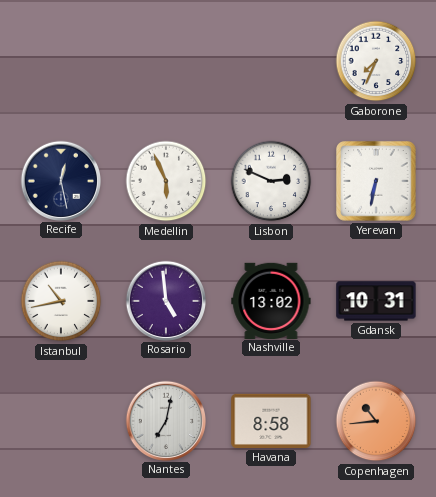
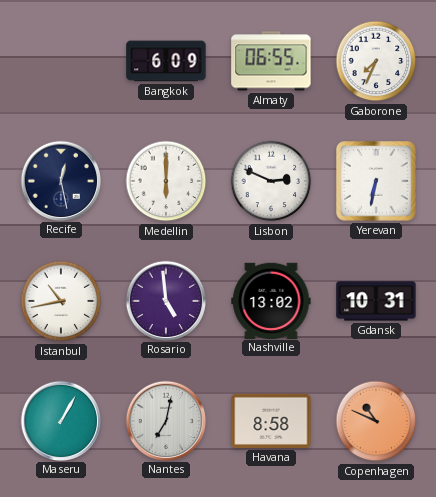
Bangkok: none -> 6:09 (166, 61)
Almaty: none -> 06:55 (271, 61)
Medellin: 5:56 -> 6:00 (166, 181)
Maseru: none -> 1:05 (60, 420)
Copenhagen: 10:44 -> 10:49 (376, 421)
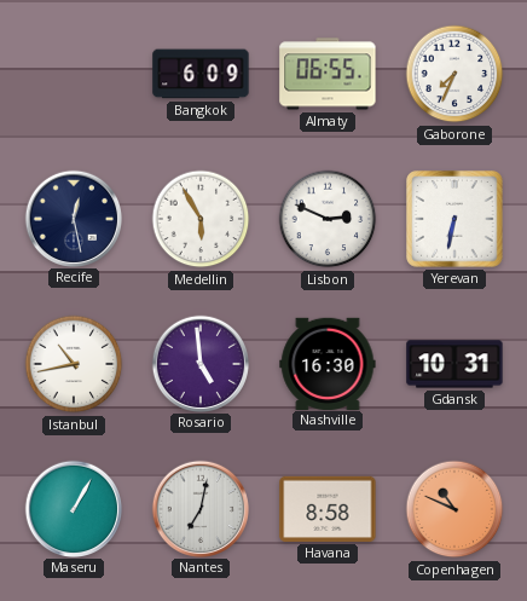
Medellin: 6:00 -> 5:55 (201, 219)
Nashville: 13:02 -> 16:30 (328, 363)
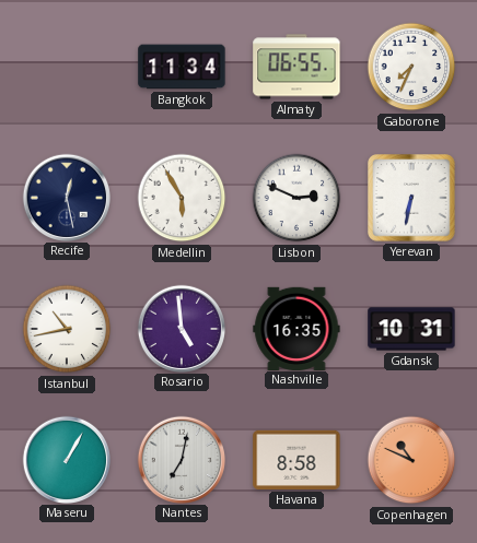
Bangkok: 6:09 -> 11:34 (182, 67)
Nashville: 16:30 -> 16:35 (296, 328)
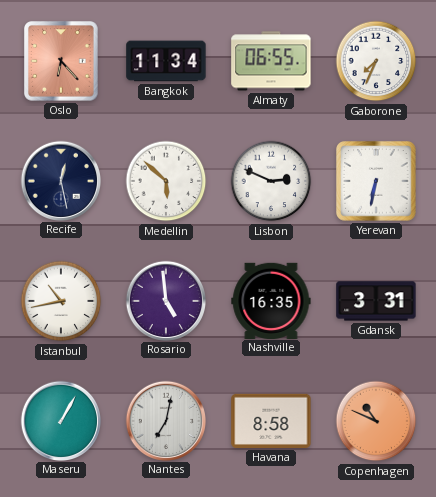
Oslo: none -> 6:23 (62, 62)
Medellin: 5:55 -> 5:52 (166, 181)
Gdansk: 10:31 -> 3:31 (376, 301)
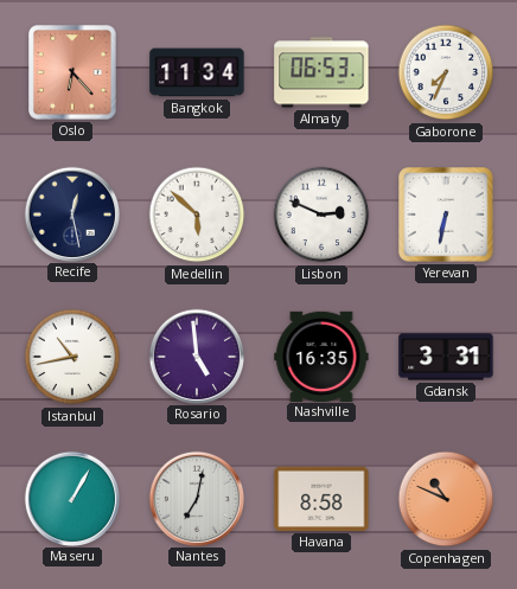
Almaty: 06:55 -> 06:53 (321, 72)
